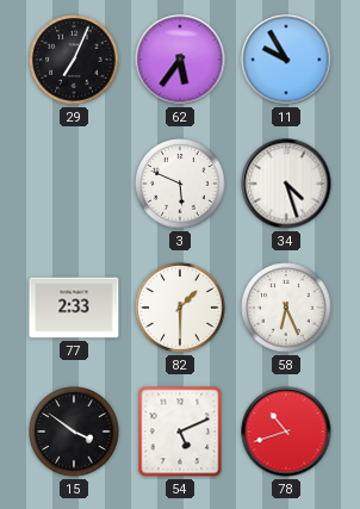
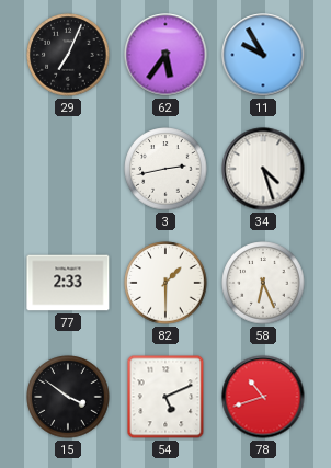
3: 5:49 -> 2:43 (165, 169)
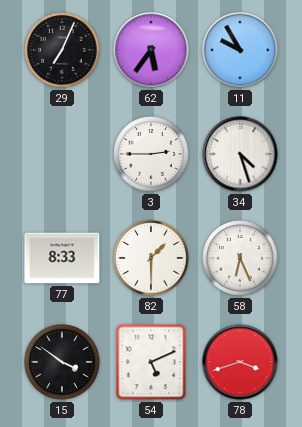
3: 2:43 -> 2:45 (151, 154)
77: 2:33 -> 8:33 (62, 258)
78: 10:42 -> 3:42 (240, 362)
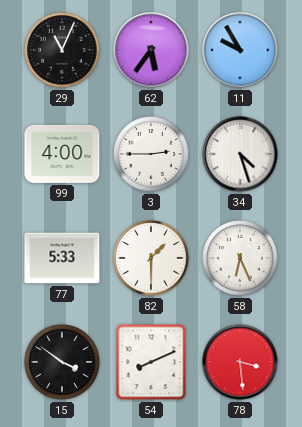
29: 7:04 -> 11:04 (62, 50)
99: none -> 4:00 (62, 154)
77: 8:33 -> 5:33 (62, 258)
54: 5:11 -> 8:11 (151, 362)
78: 3:42 -> 3:29 (240, 362)
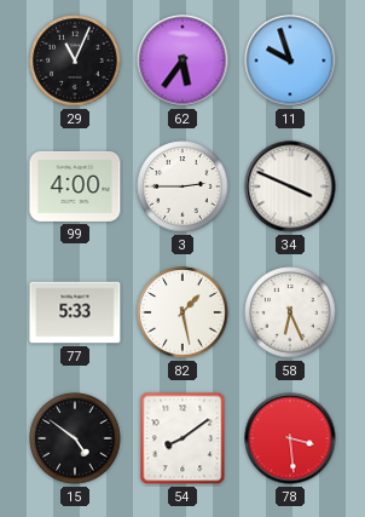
11: 9:55 -> 9:57 (290, 61)
34: 4:27 -> 3:49 (290, 186)
82: 1:30 -> 1:28 (182, 312)
15: 3:51 -> 4:51 (75, 438)
54: 8:11 -> 8:09 (182, 438)
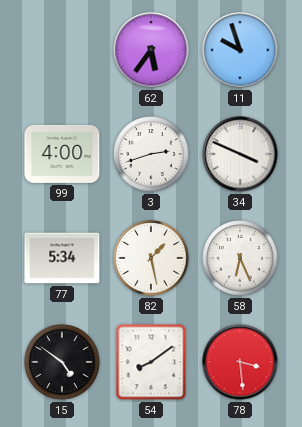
29: 11:04 -> none (75, 61)
3: 2:45 -> 2:42 (151, 154)
77: 5:33 -> 5:34 (62, 258)
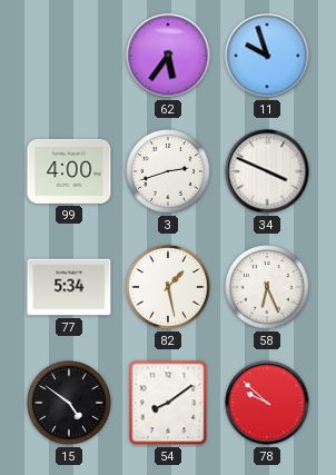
78: 3:29 -> 9:52 (267, 403)
